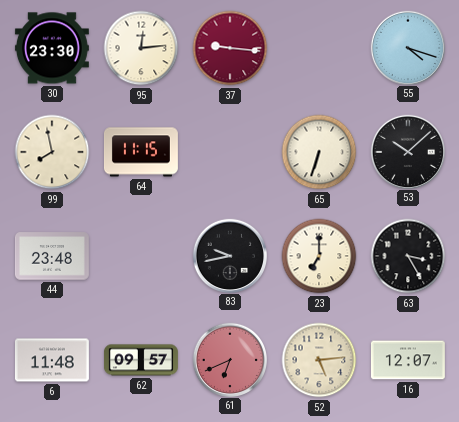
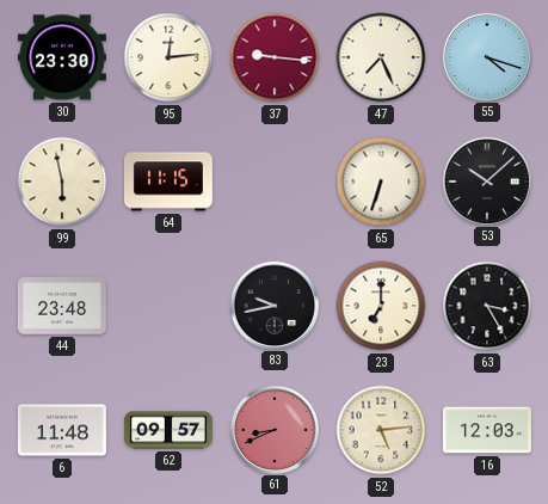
47: none -> 7:26 (381, 57)
99: 7:58 -> 5:58 (62, 182)
61: 6:41 -> 8:41 (273, 429)
16: 12:07 -> 12:03 (487, 430)
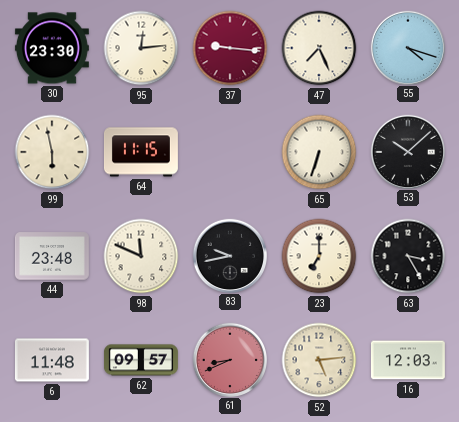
98: none -> 11:49 (141, 256)
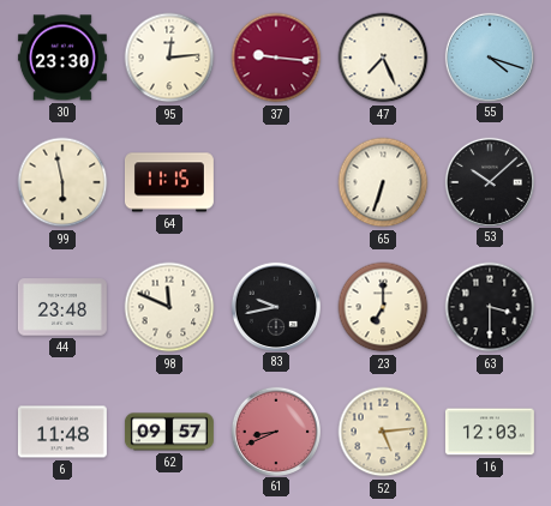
63: 3:25 -> 3:30 (490, 307)
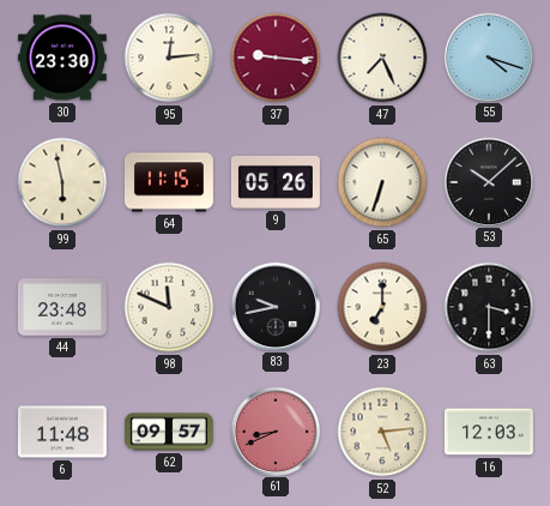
9: none -> 05:26 (276, 182)
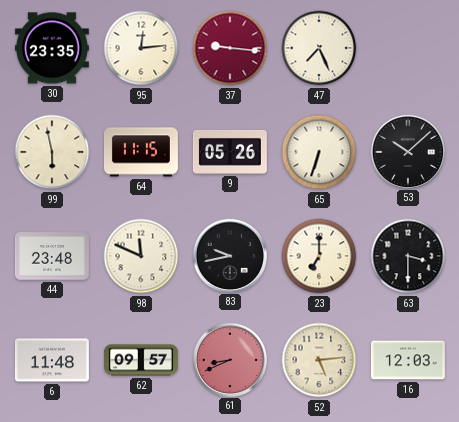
30: 23:30 -> 23:35 (52, 48)
55: 4:18 -> none (488, 56)
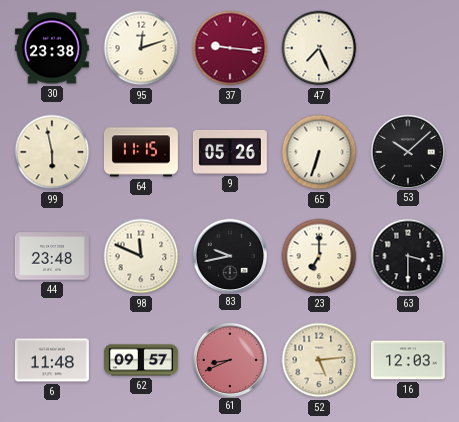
30: 23:35 -> 23:38 (52, 48)
95: 12:14 -> 12:12 (141, 48)
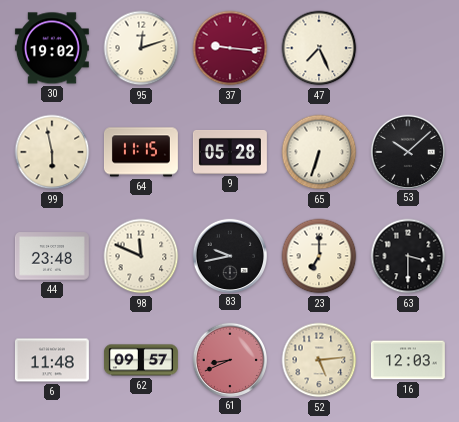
30: 23:38 -> 19:02 (52, 48)
9: 05:26 -> 05:28 (230, 152)
